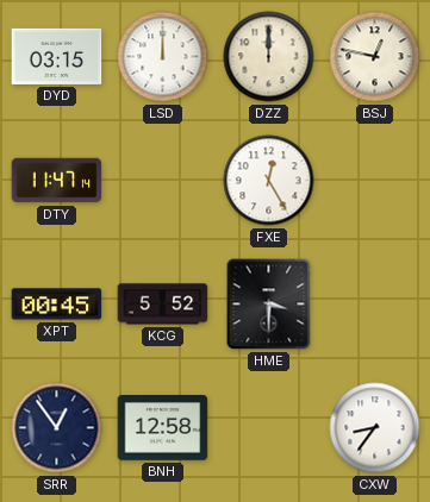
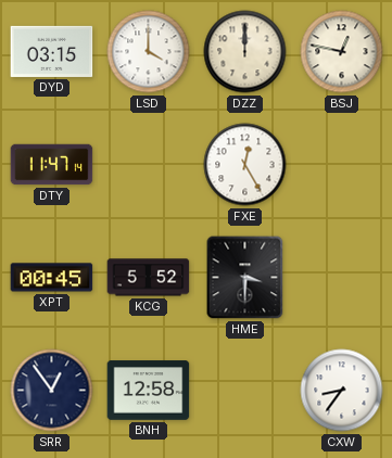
LSD: 12:00 -> 4:00 (149, 52)
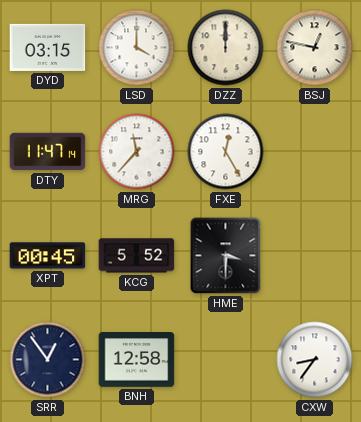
MRG: none -> 11:37 (137, 152)
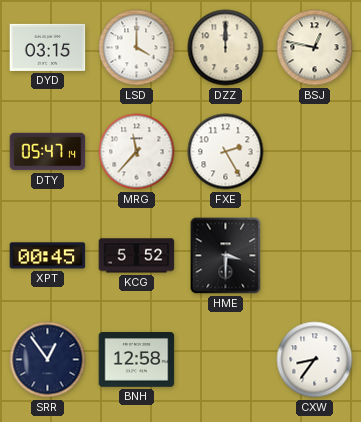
DTY: 11:47 -> 05:47 (48, 152)
FXE: 12:25 -> 2:25 (226, 152)
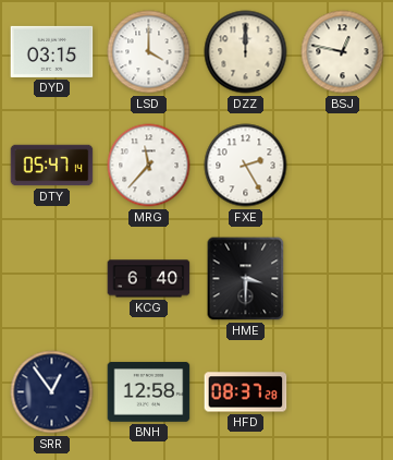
XPT: 00:45 -> none (48, 256)
KCG: 5:52 -> 6:40 (149, 279)
HFD: none -> 08:37 (246, 392)
CXW: 8:36 -> none (315, 360)
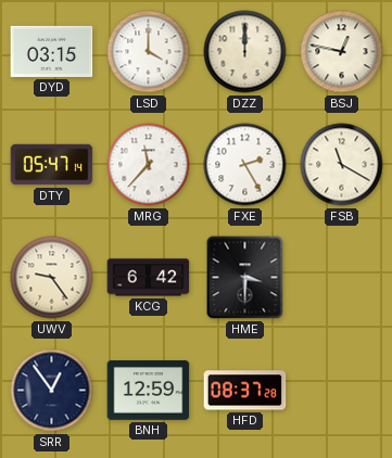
FSB: none -> 11:20 (342, 165)
UWV: none -> 9:24 (52, 278)
KCG: 6:40 -> 6:42 (149, 278)
BNH: 12:58 -> 12:59 (149, 391)
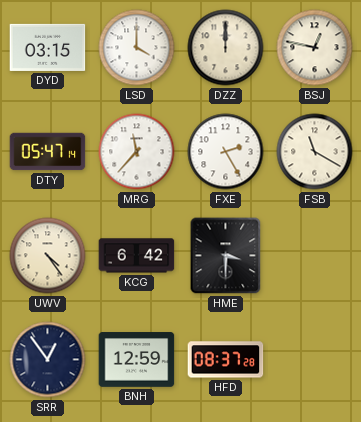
UWV: 9:24 -> 4:24 (48, 256)
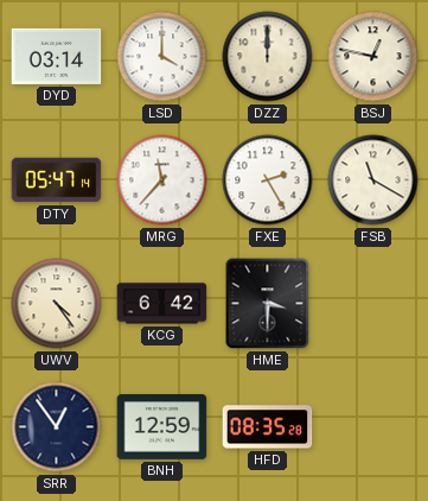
DYD: 03:15 -> 03:14 (57, 56)
HFD: 08:37 -> 08:35 (268, 427)
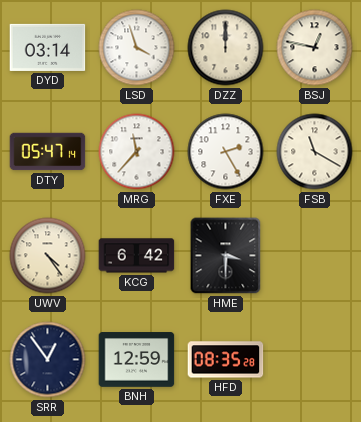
LSD: 4:00 -> 3:57 (137, 48)
